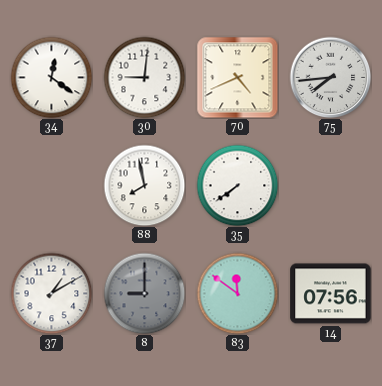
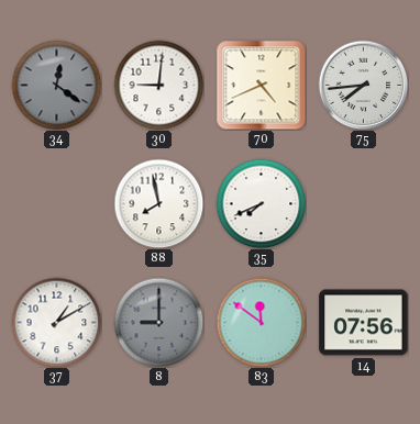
34 dial: white -> grey (56, 85)
35: 7:39 -> 7:41 (261, 203)
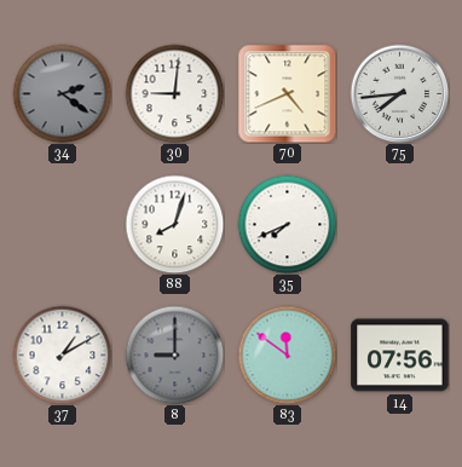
34: 12:21 -> 2:21 (62, 93)
88: 7:58 -> 8:03 (174, 224)
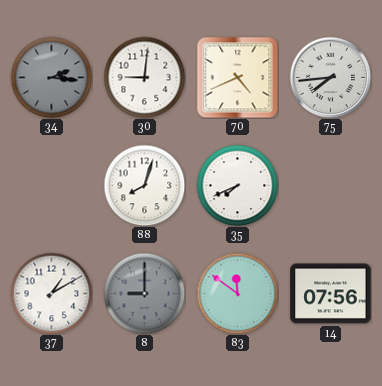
34: 2:21 -> 2:16 (51, 77)
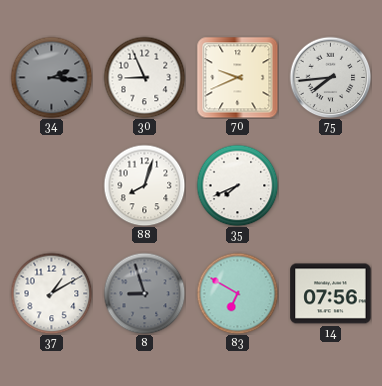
30: 9:01 -> 8:56 (144, 77)
70: 4:41 -> 9:41 (237, 77)
8: 9:00 -> 8:57 (144, 293)
83: 11:51 -> 6:50 (237, 293)
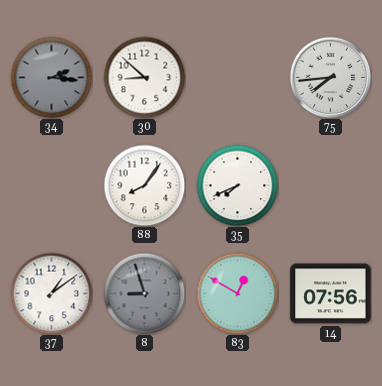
30: 8:56 -> 8:52 (144, 77)
70: 9:41 -> none (237, 77)
88: 8:03 -> 8:06 (144, 185)
37: 1:10 -> 1:09 (51, 293)
83: 6:50 -> 12:50 (237, 293)
